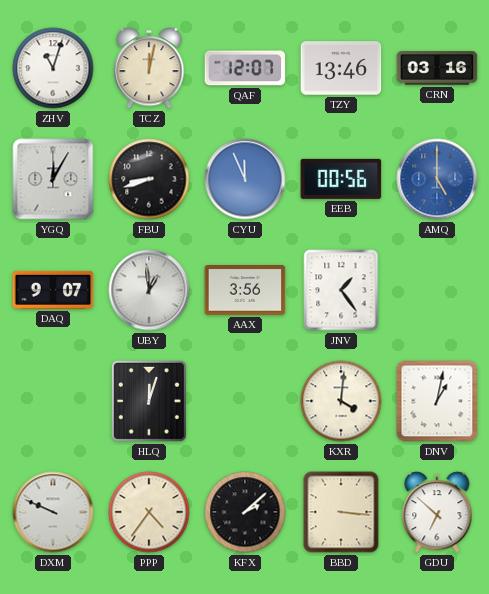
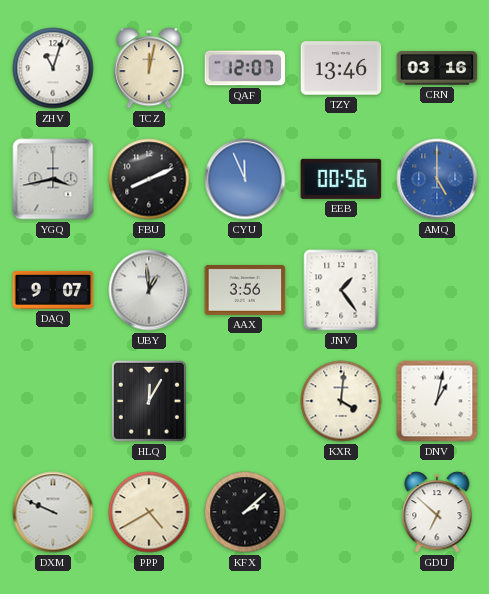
YGQ: 12:05 -> 3:43 (53, 179)
FBU: 8:42 -> 8:11 (149, 179)
HLQ: 12:03 -> 12:05 (149, 401)
PPP: 4:36 -> 4:40 (149, 512)
BBD: 3:16 -> none (341, 512)
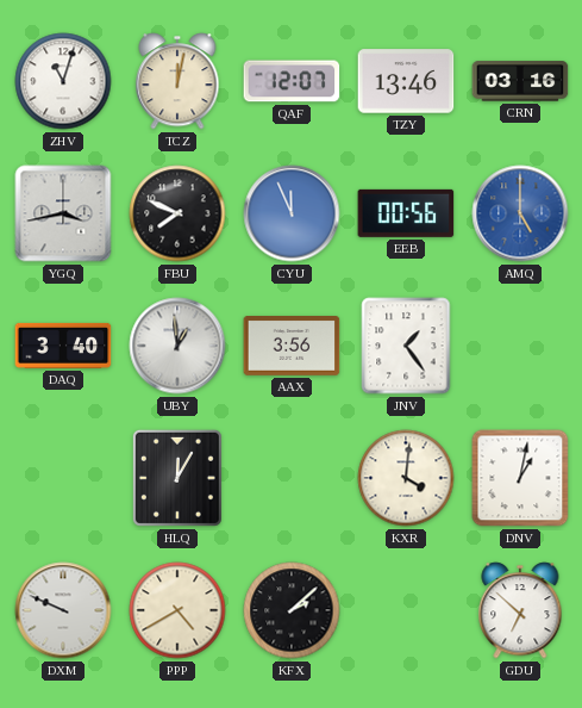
FBU: 8:11 -> 7:49 (177, 213)
DAQ: 9:07 -> 3:40 (63, 346)
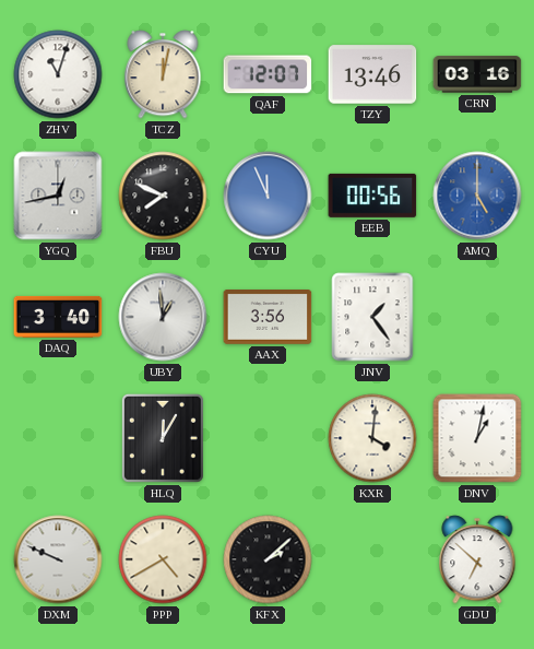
YGQ: 3:43 -> 12:43 (58, 196)
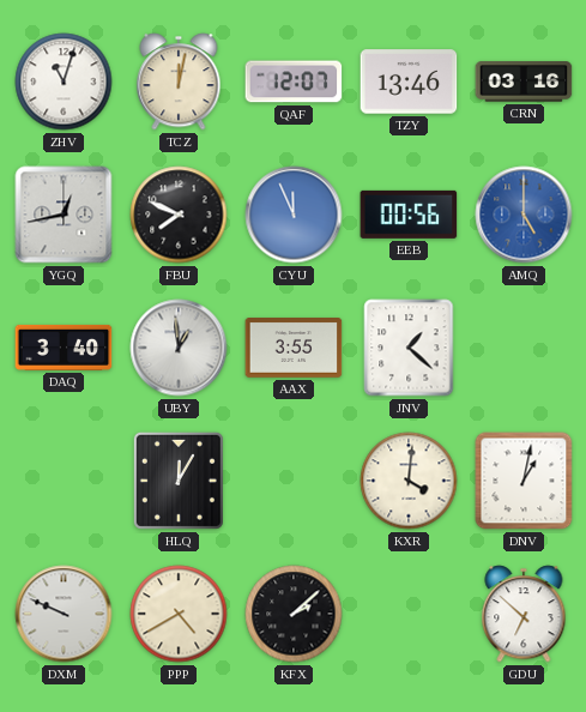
AAX: 3:56 -> 3:55 (294, 349)
JNV: 1:24 -> 1:22 (409, 348)
